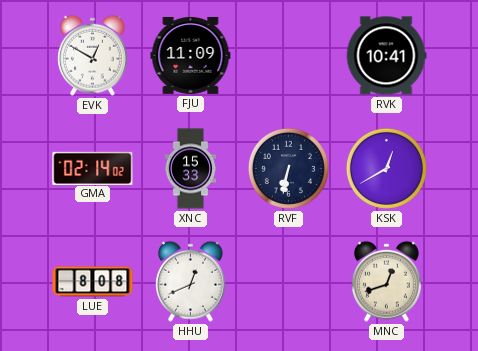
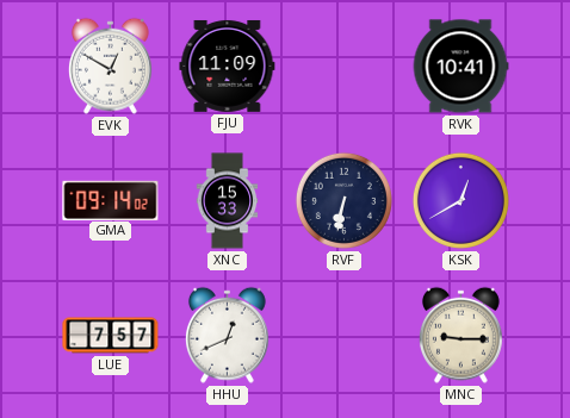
GMA: 02:14 -> 09:14 (111, 200)
LUE: 8:08 -> 7:57 (111, 336)
MNC: 12:42 -> 9:15 (460, 335)
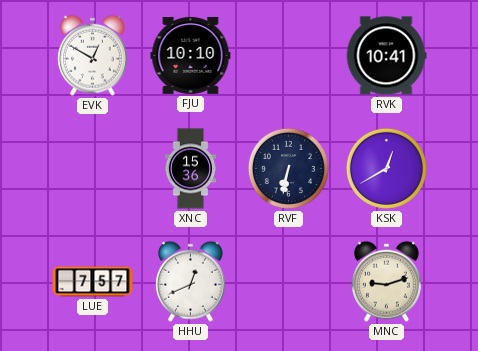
FJU: 11:09 -> 10:10 (191, 55)
GMA: 09:14 -> none (111, 200)
XNC: 15:33 -> 15:36 (191, 169)
MNC: 9:15 -> 9:12 (386, 281)
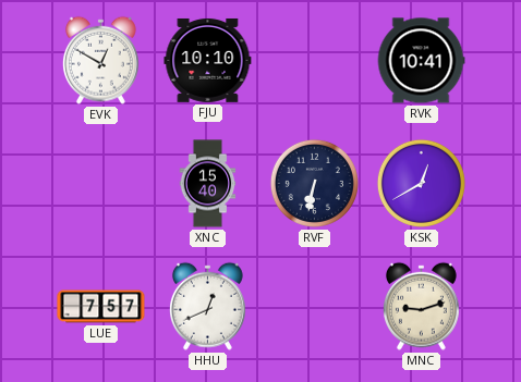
XNC: 15:36 -> 15:40 (208, 184)
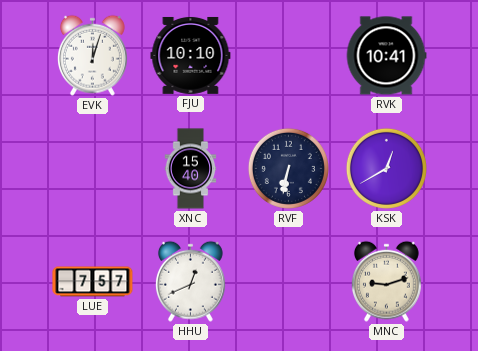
EVK: 12:50 -> 12:03 (92, 55)
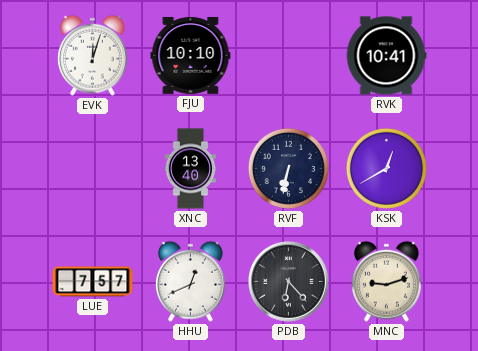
XNC: 15:40 -> 13:40 (191, 169)
PDB: none -> 6:23 (289, 282)
